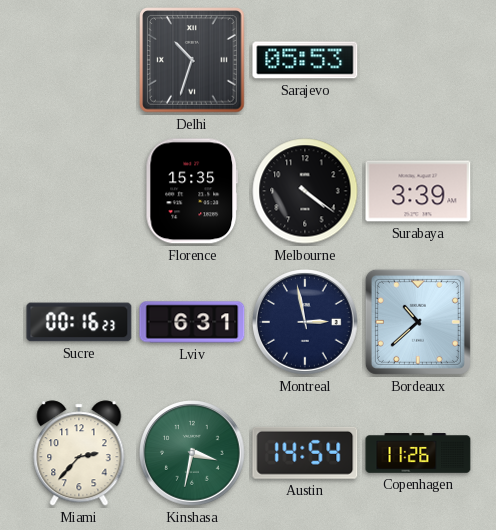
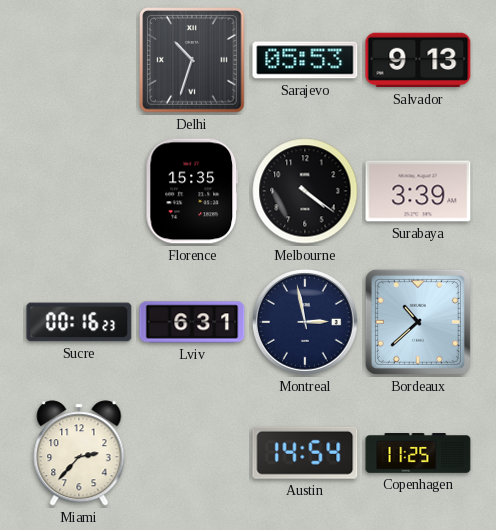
Salvador: none -> 9:13 (418, 60)
Kinshasa: 3:32 -> none (192, 453)
Copenhagen: 11:26 -> 11:25 (418, 453)
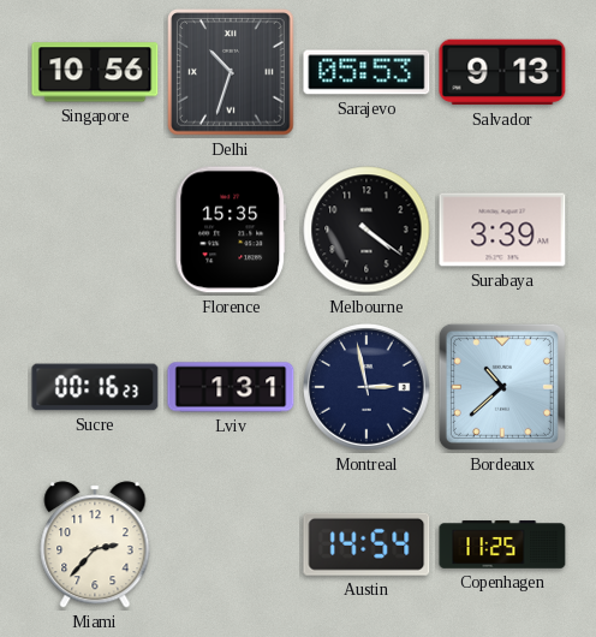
Singapore: none -> 10:56 (95, 72)
Lviv: 6:31 -> 1:31 (231, 387)
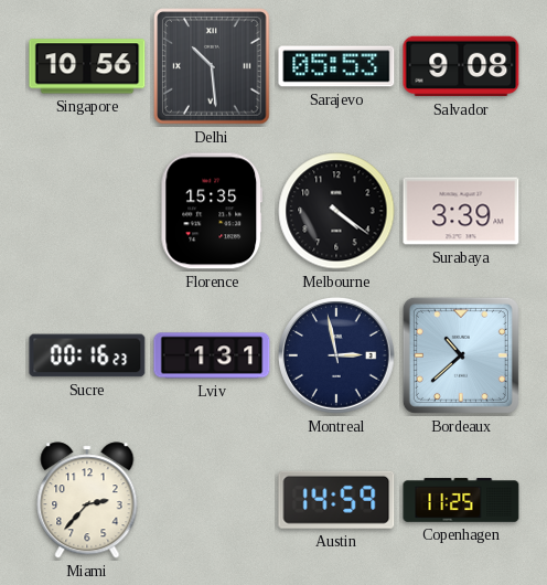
Delhi: 10:33 -> 10:29 (212, 66)
Salvador: 9:13 -> 9:08 (461, 66)
Austin: 14:54 -> 14:59 (336, 500)
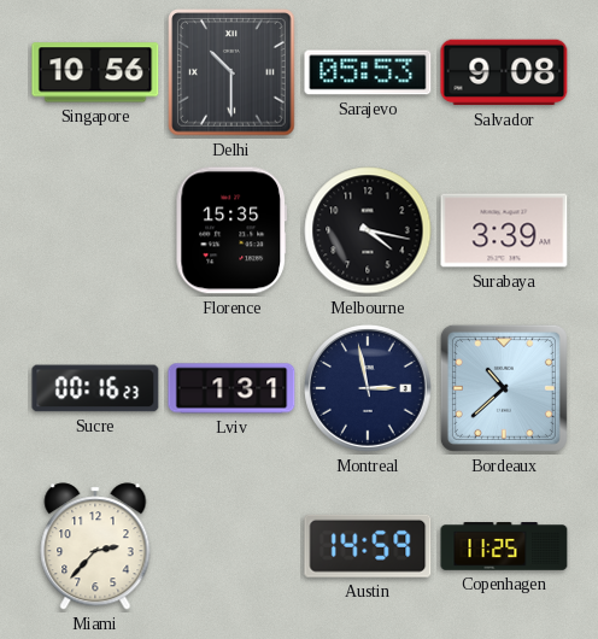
Delhi: 10:29 -> 10:30 (231, 72)
Melbourne: 4:21 -> 4:17 (368, 230)
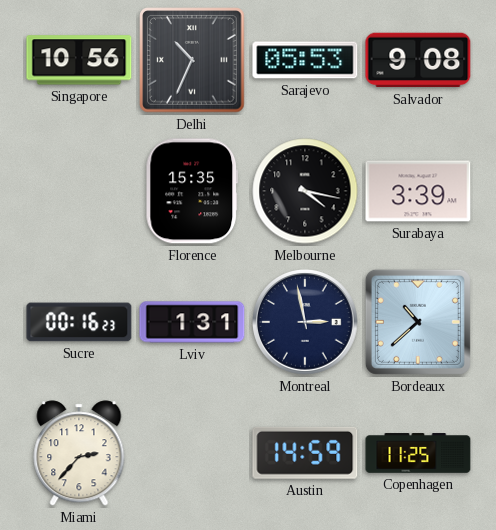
Delhi: 10:30 -> 10:34 (192, 60)
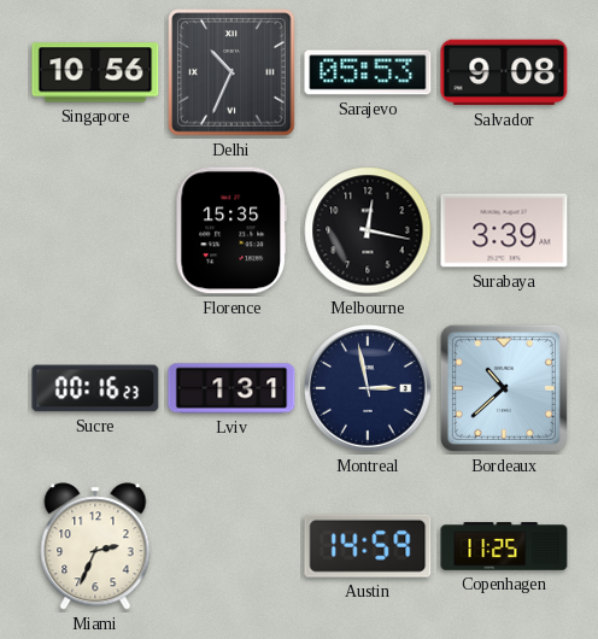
Melbourne: 4:17 -> 12:17 (368, 230)
Miami: 2:37 -> 2:34 (95, 546)
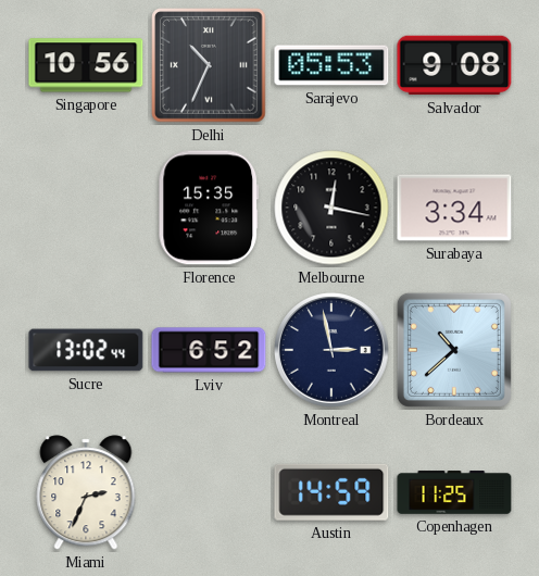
Surabaya: 3:39 -> 3:34 (454, 208)
Sucre: 00:16 -> 13:02 (86, 350)
Lviv: 1:31 -> 6:52 (209, 350)
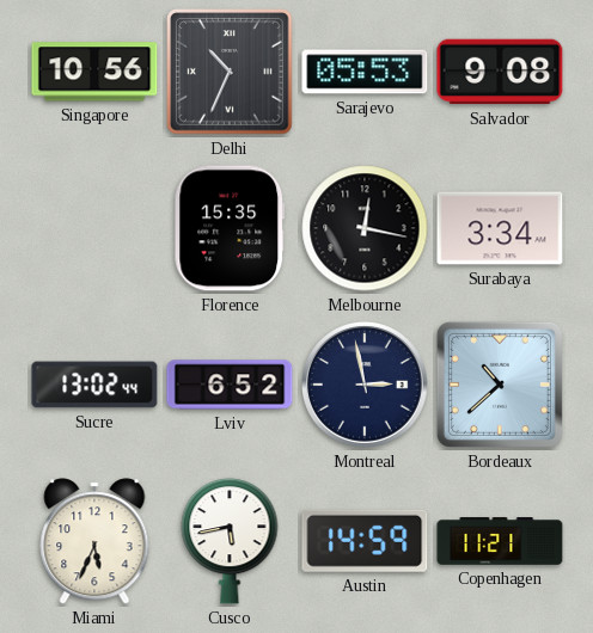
Miami: 2:34 -> 5:34 (94, 541)
Cusco: none -> 5:43 (230, 541)
Copenhagen: 11:25 -> 11:21 (500, 541)
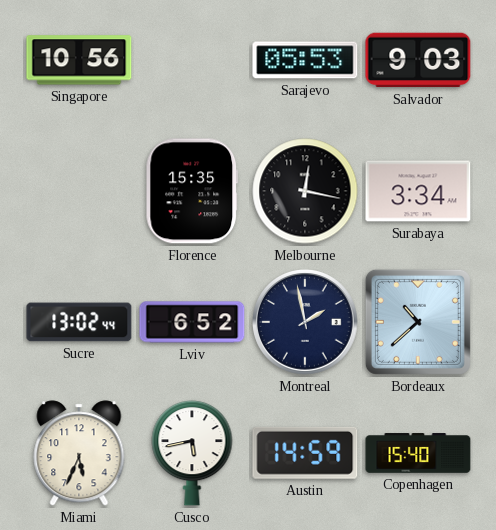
Delhi: 10:34 -> none (230, 72)
Salvador: 9:08 -> 9:03 (418, 60)
Montreal: 2:58 -> 1:58 (305, 322)
Copenhagen: 11:21 -> 15:40 (418, 453)
